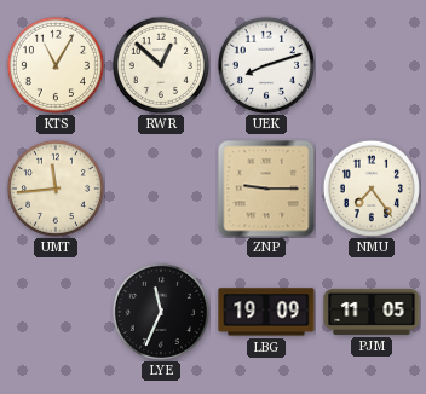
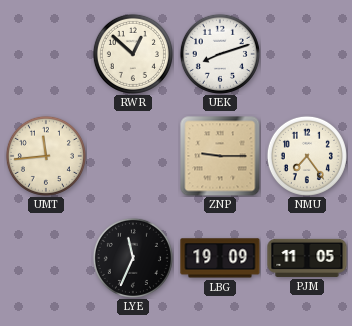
KTS: 11:05 -> none (56, 65)
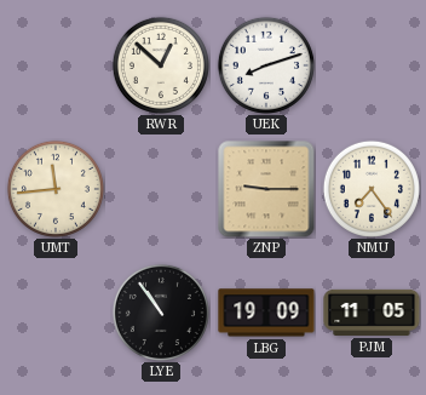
LYE: 11:34 -> 10:54 (161, 313)
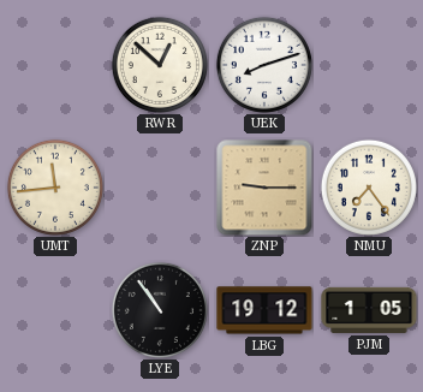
LBG: 19:09 -> 19:12 (264, 310)
PJM: 11:05 -> 1:05 (369, 310)
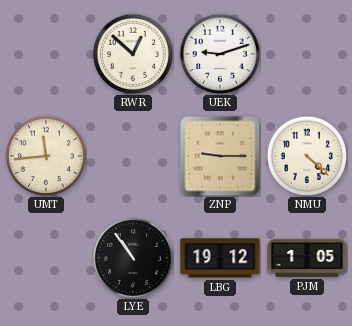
UEK: 8:12 -> 9:12 (220, 54)
NMU: 7:24 -> 4:22 (307, 156)
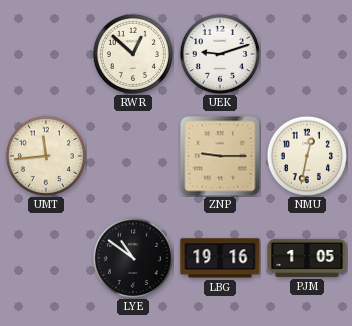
NMU: 4:22 -> 12:32 (307, 156)
LYE: 10:54 -> 10:51 (133, 258)
LBG: 19:12 -> 19:16 (220, 258)
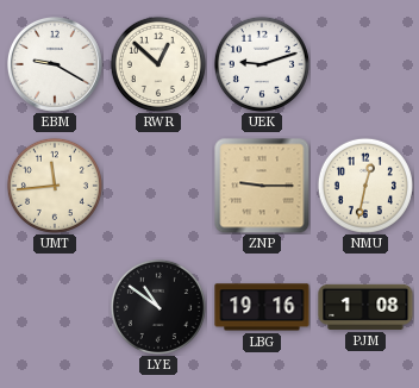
EBM: none -> 9:20 (56, 65)
PJM: 1:05 -> 1:08 (365, 307)
